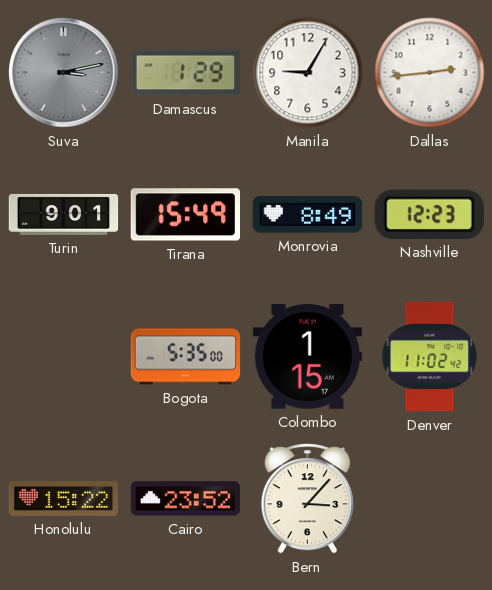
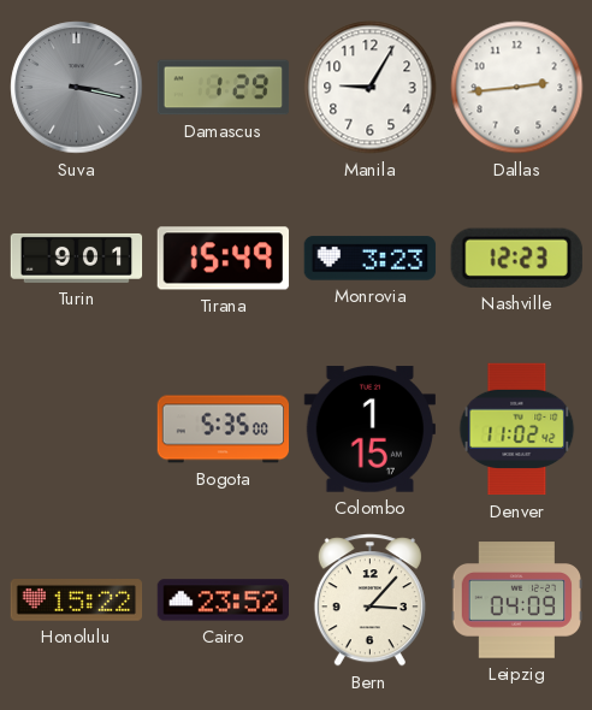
Suva: 3:13 -> 3:17 (77, 88)
Monrovia: 8:49 -> 3:23 (371, 259)
Leipzig: none -> 04:09 (517, 600)
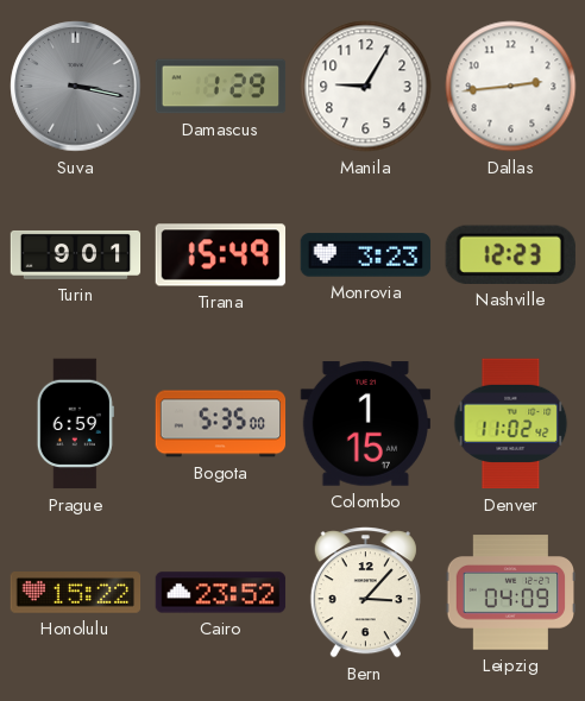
Prague: none -> 6:59 (75, 424)
